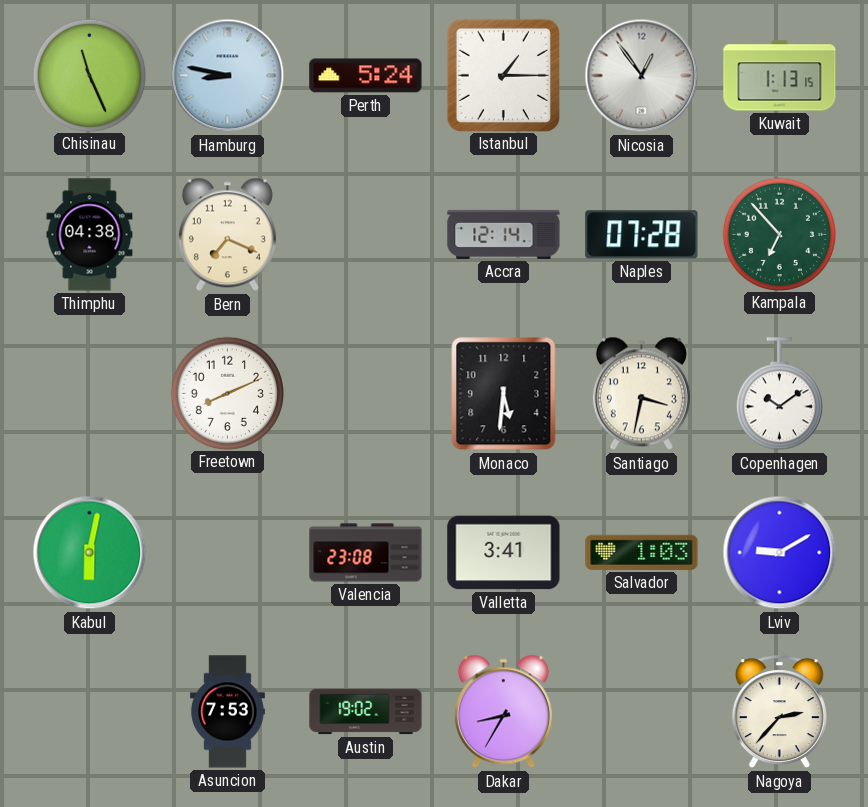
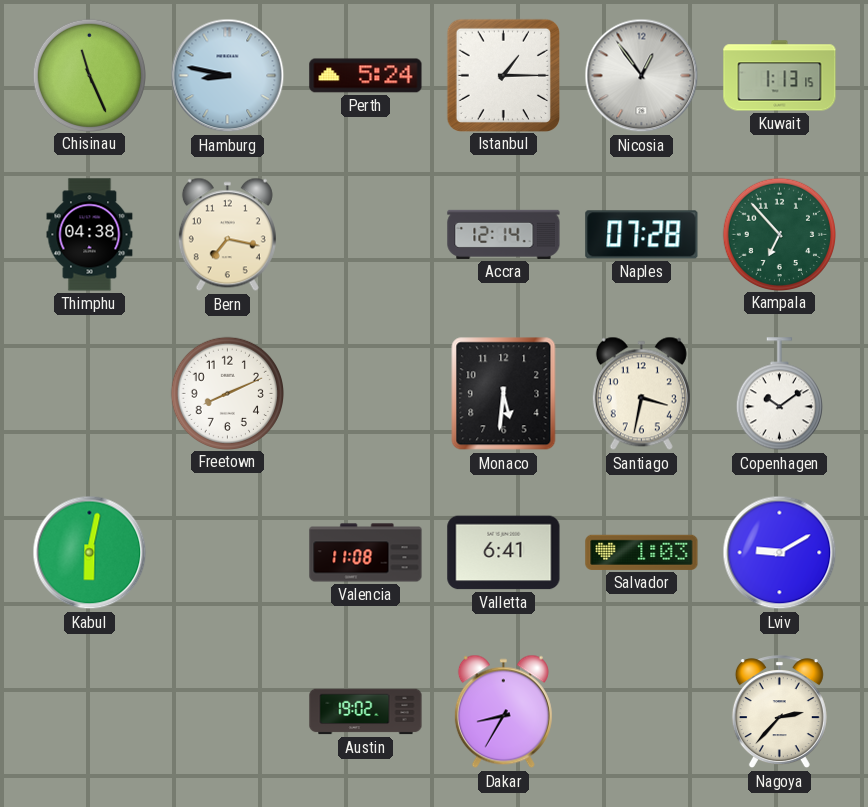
Bern: 7:19 -> 7:17 (227, 235)
Valencia: 23:08 -> 11:08 (366, 553)
Valletta: 3:41 -> 6:41 (504, 553)
Asuncion: 7:53 -> none (227, 712)
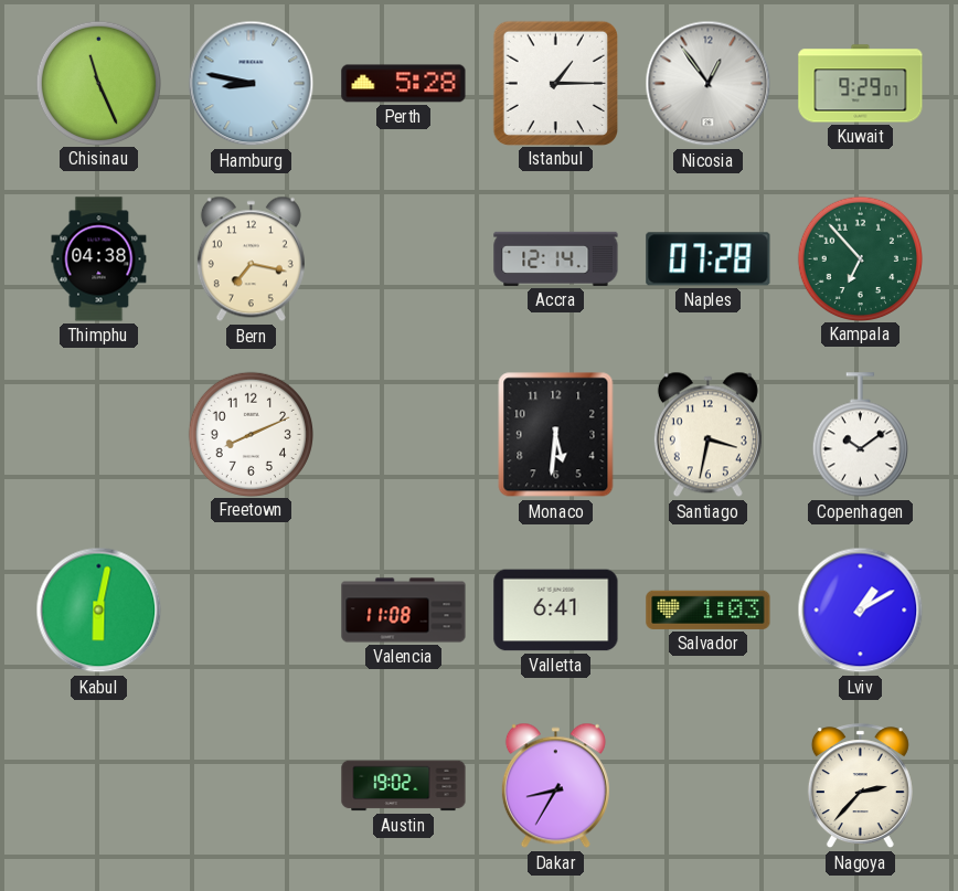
Perth: 5:24 -> 5:28 (404, 84)
Kuwait: 1:13 -> 9:29 (861, 84)
Lviv: 9:10 -> 1:10 (861, 611)
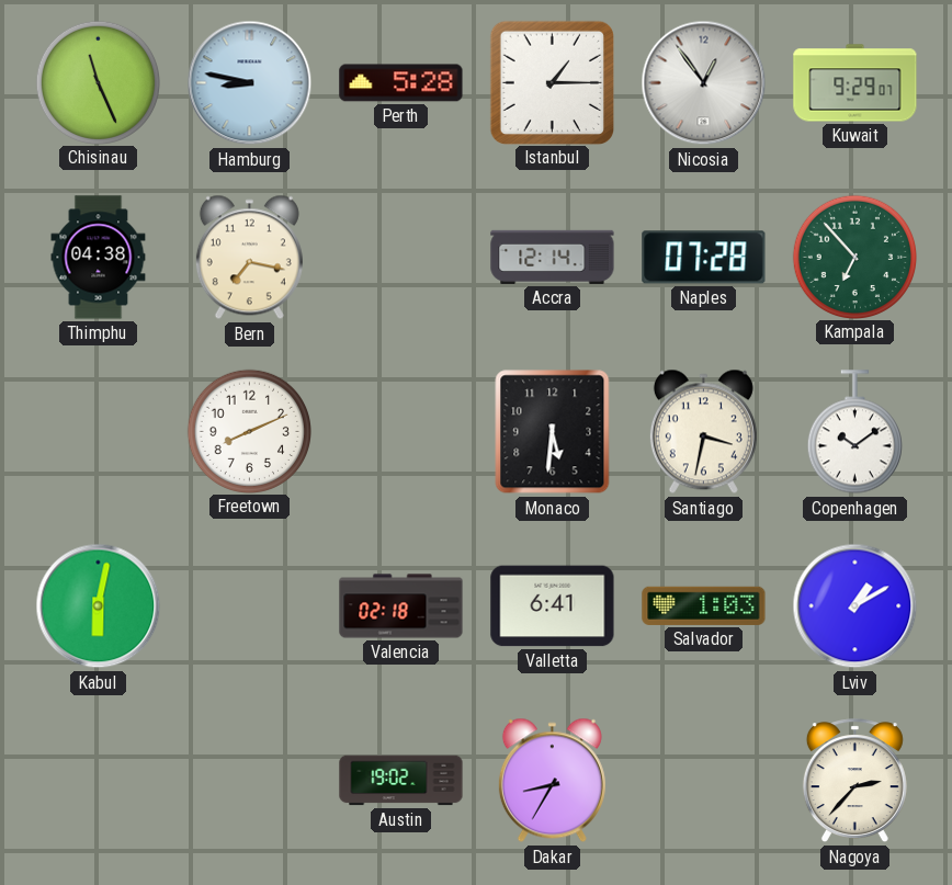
Valencia: 11:08 -> 02:18 (401, 606)
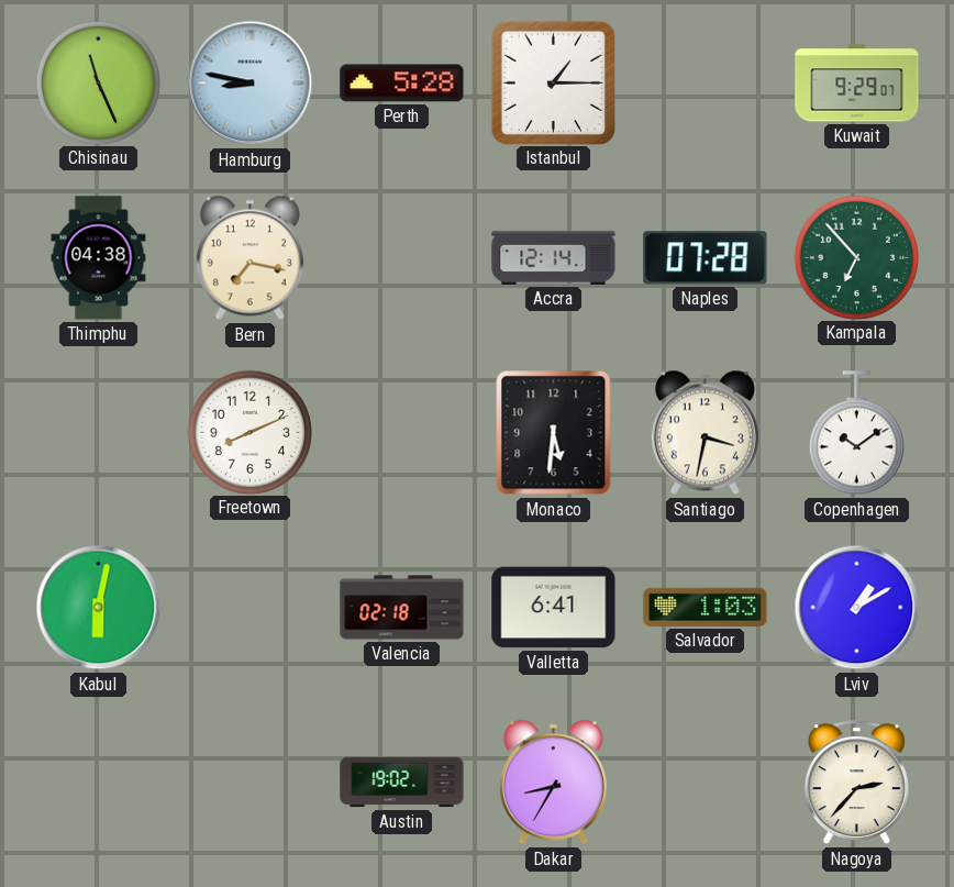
Nicosia: 12:54 -> none (704, 83)
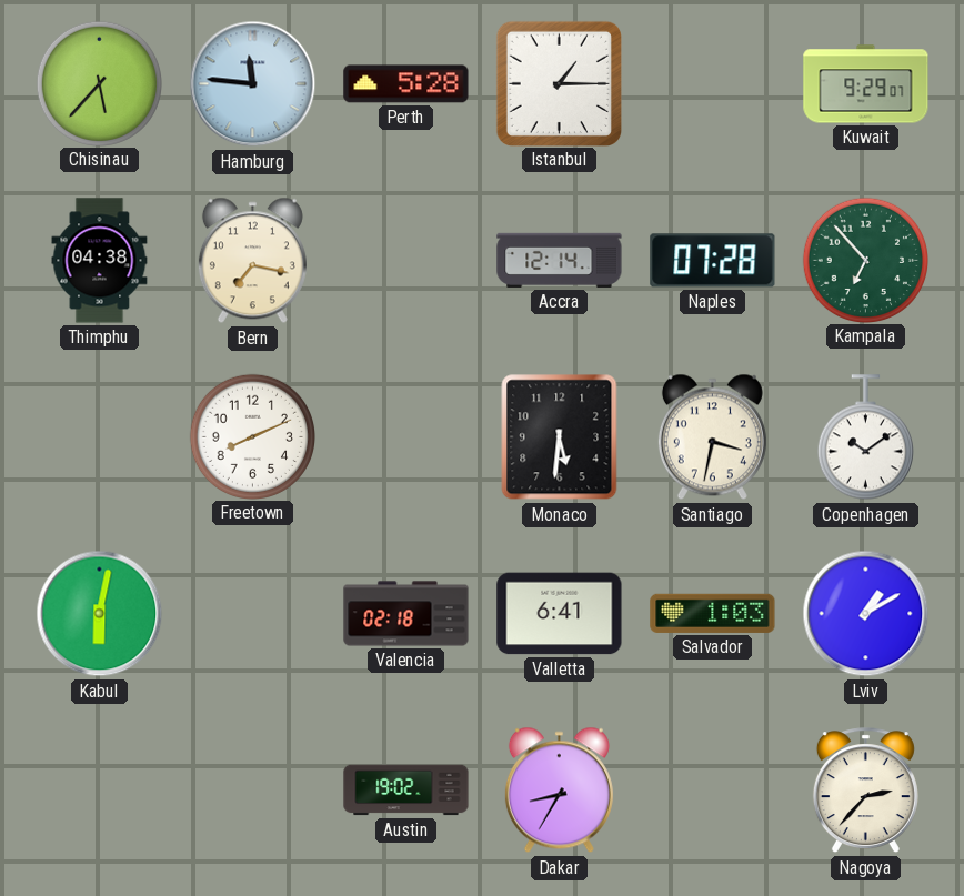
Chisinau: 11:26 -> 5:37 (99, 83)
Hamburg: 8:47 -> 11:46 (253, 84)
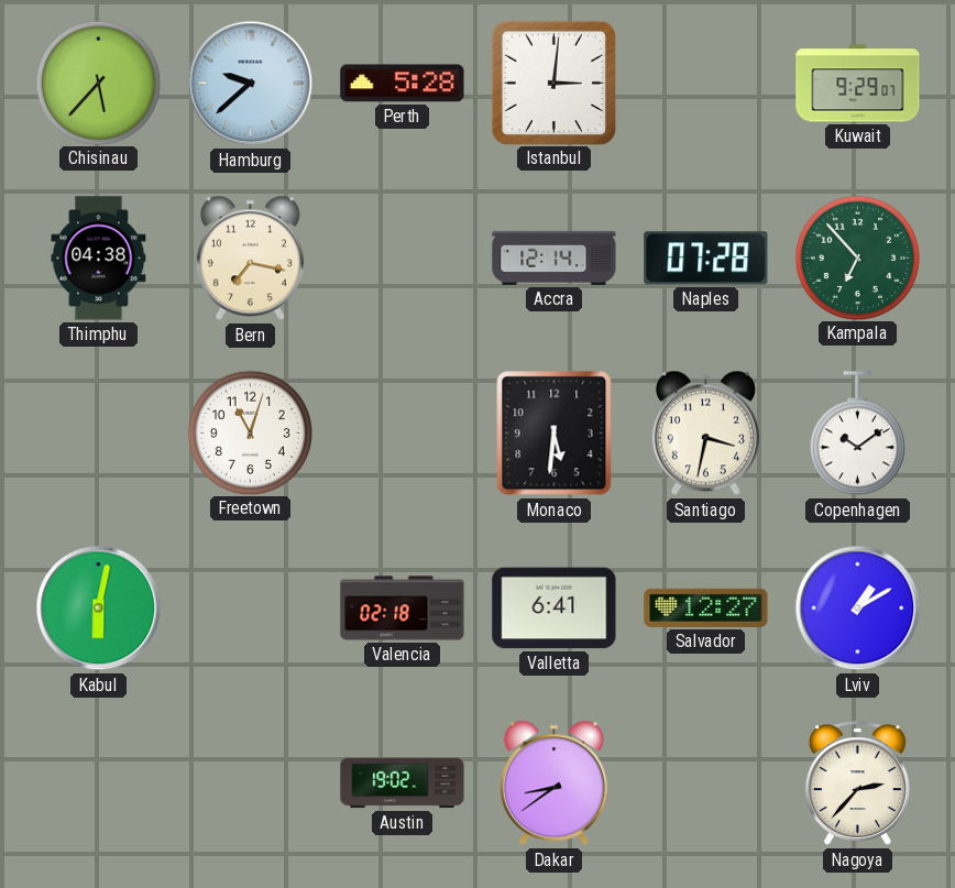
Hamburg: 11:46 -> 9:38 (251, 84)
Istanbul: 1:15 -> 3:01 (553, 83)
Freetown: 8:11 -> 11:03 (250, 432)
Salvador: 1:03 -> 12:27 (706, 607)
Dakar: 8:35 -> 8:39 (553, 783)
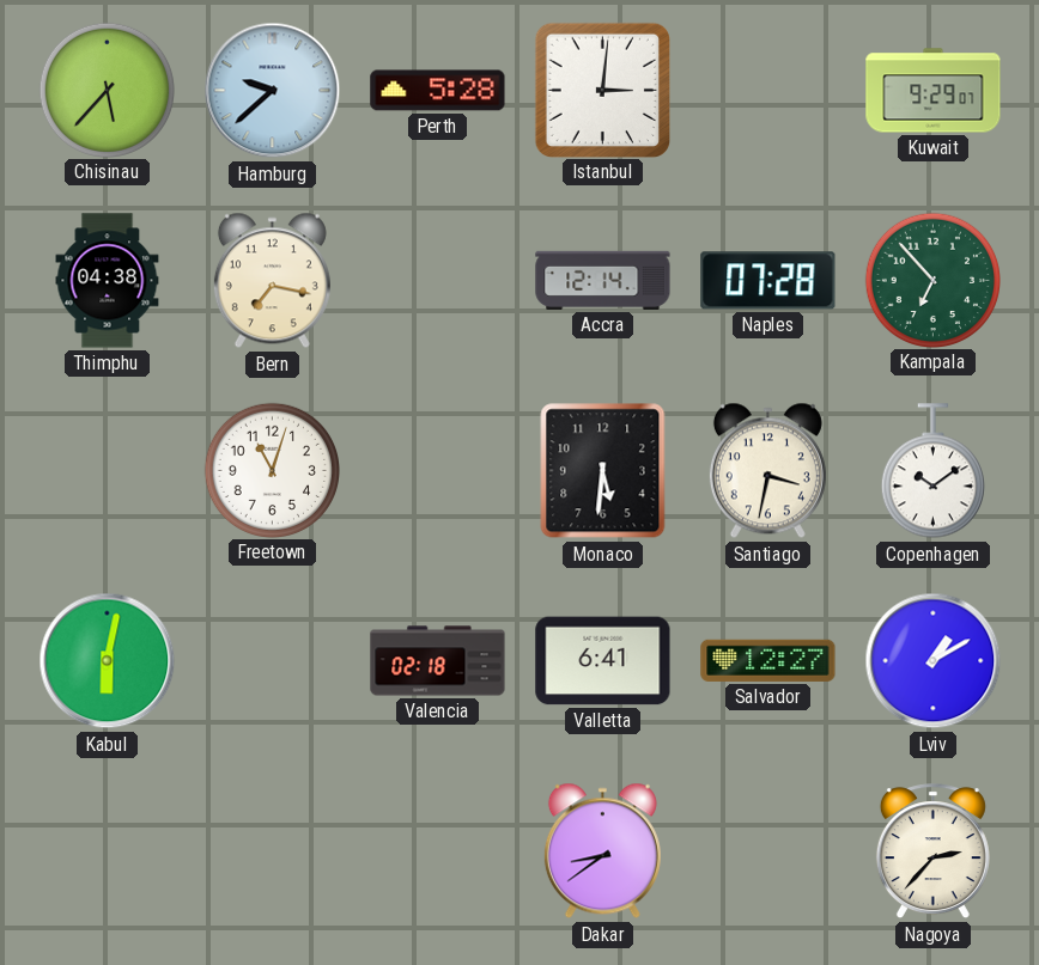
Austin: 19:02 -> none (403, 783)
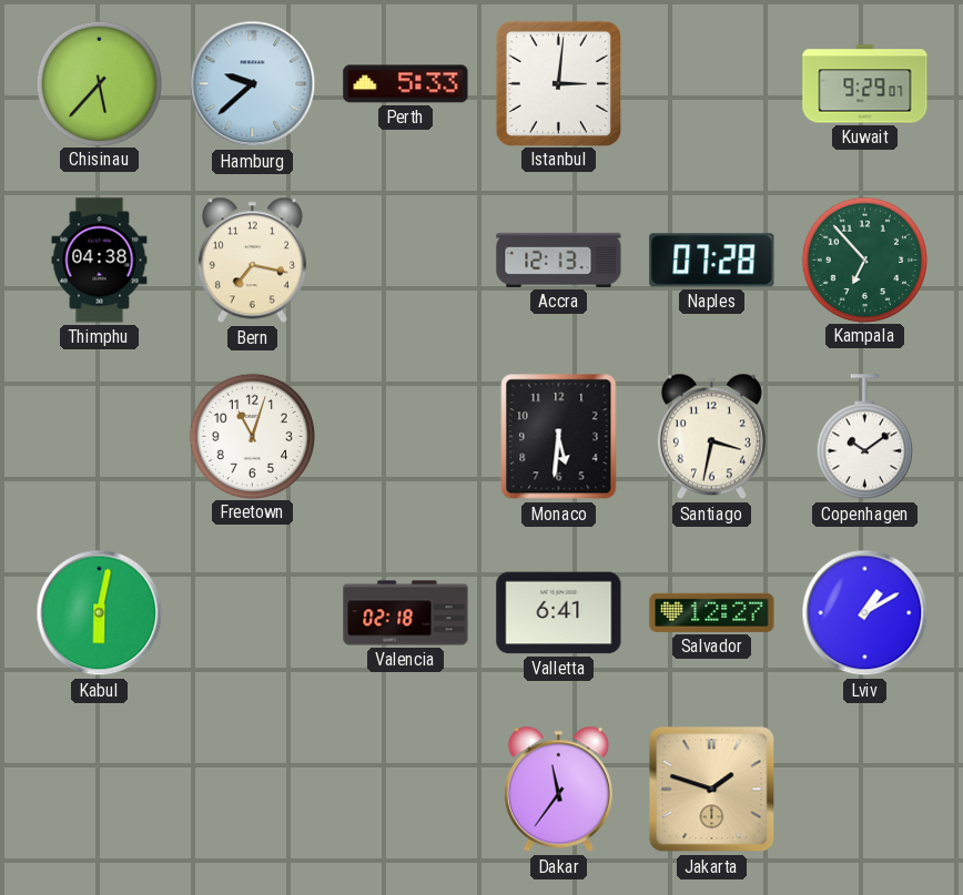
Perth: 5:28 -> 5:33 (406, 84)
Accra: 12:14 -> 12:13 (559, 260)
Dakar: 8:39 -> 11:36 (558, 790)
Jakarta: none -> 1:48 (712, 790)
Nagoya: 2:37 -> none (932, 851)
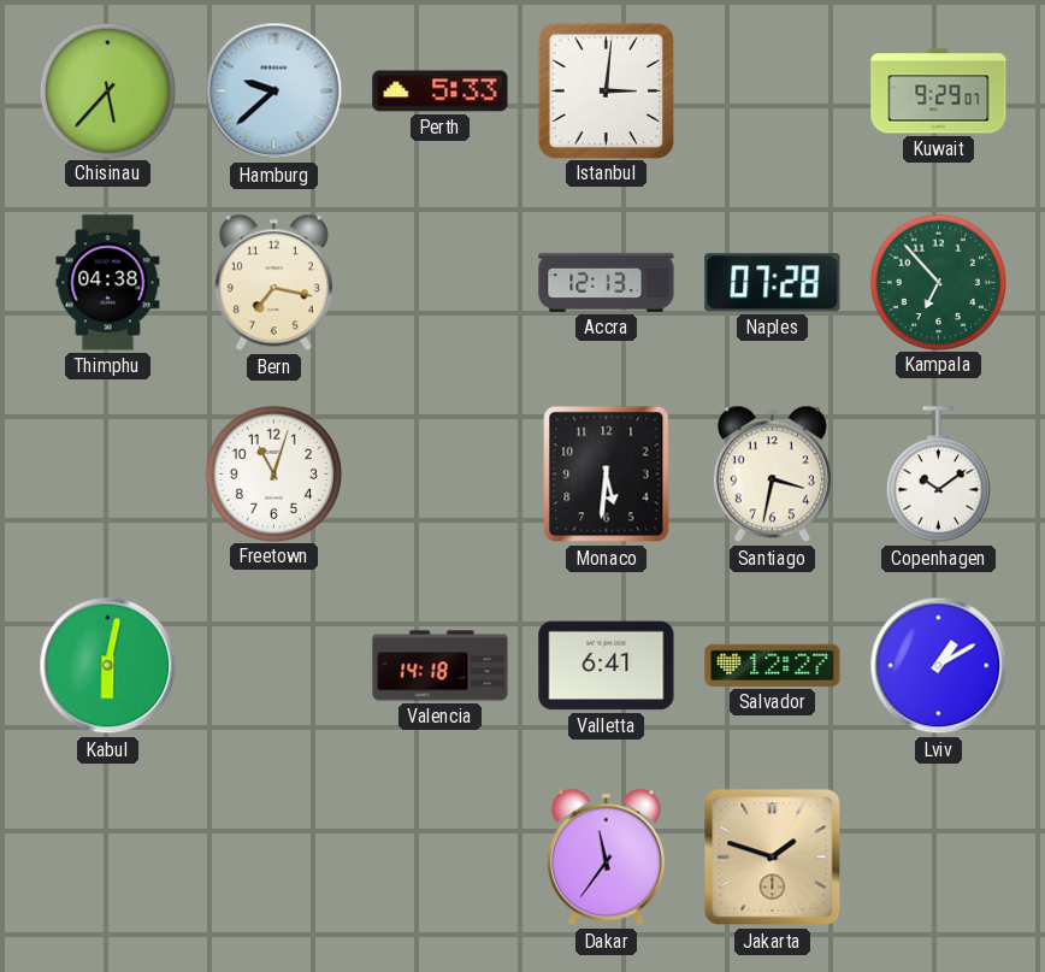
Valencia: 02:18 -> 14:18 (441, 666)
